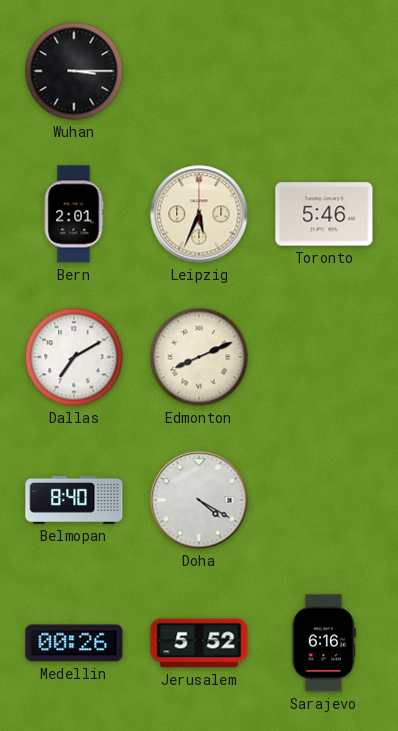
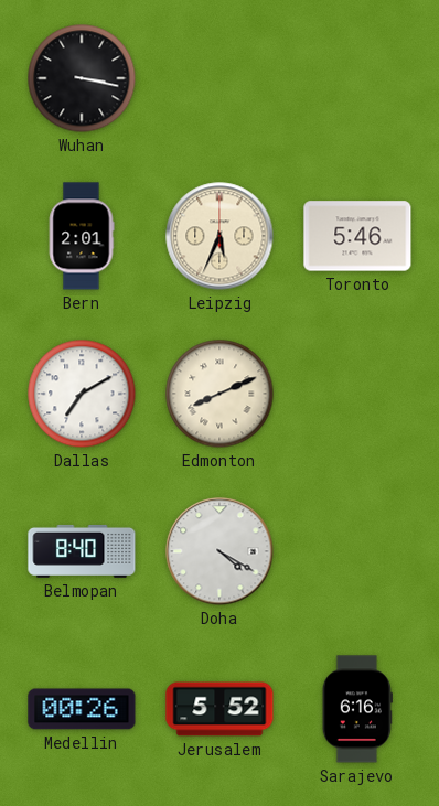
Wuhan: 3:15 -> 3:17 (82, 78)
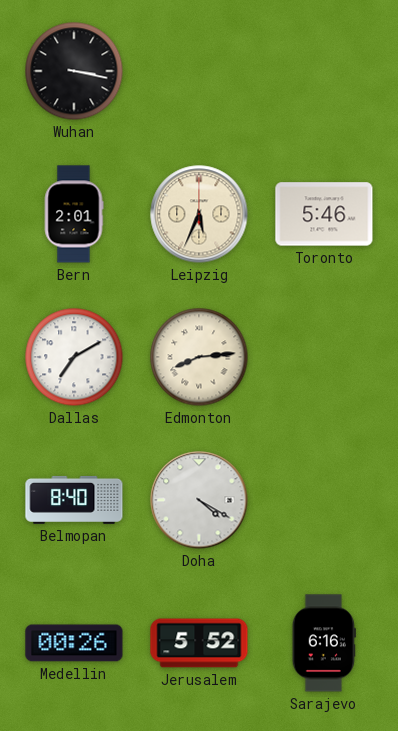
Edmonton: 8:11 -> 8:14 (199, 357)
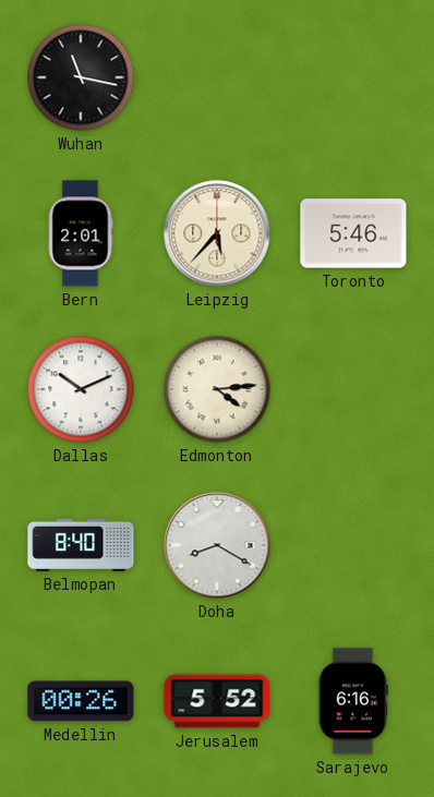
Wuhan: 3:17 -> 11:17 (81, 77)
Leipzig: 5:34 -> 5:37 (217, 233)
Dallas: 7:10 -> 10:11 (81, 389)
Edmonton: 8:14 -> 4:14 (217, 389)
Doha: 4:20 -> 8:20 (217, 545)
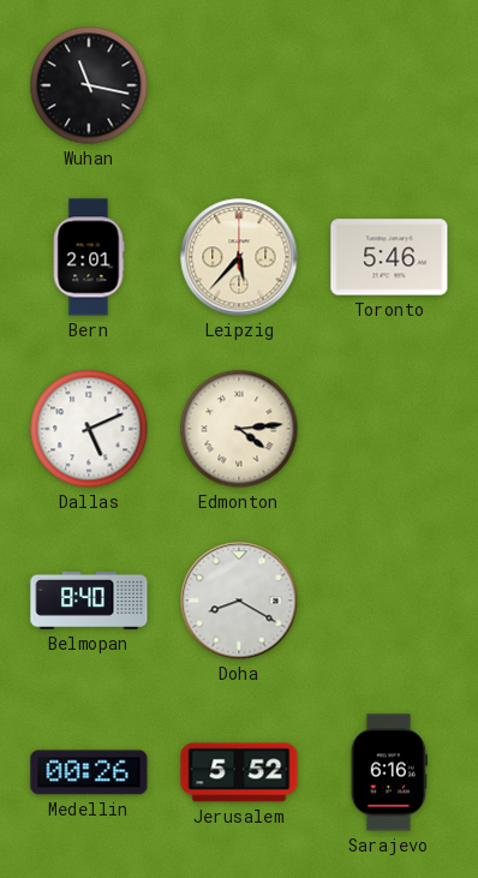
Dallas: 10:11 -> 5:11 (89, 429)
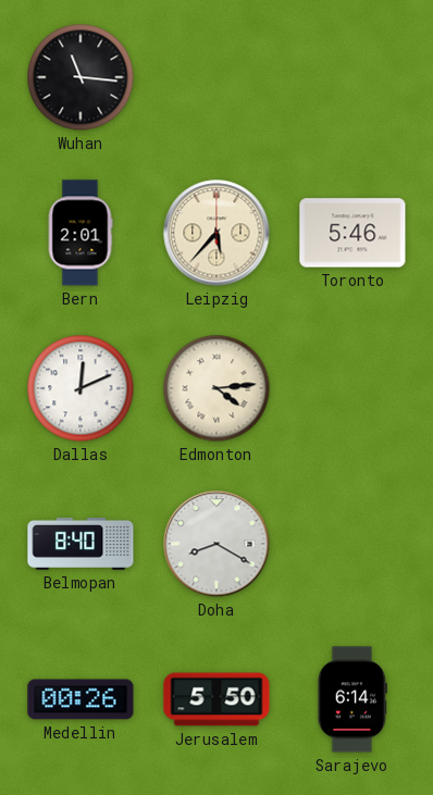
Wuhan: 11:17 -> 11:16 (81, 77)
Dallas: 5:11 -> 12:11 (81, 388)
Jerusalem: 5:52 -> 5:50 (216, 699)
Sarajevo: 6:16 -> 6:14 (352, 699)
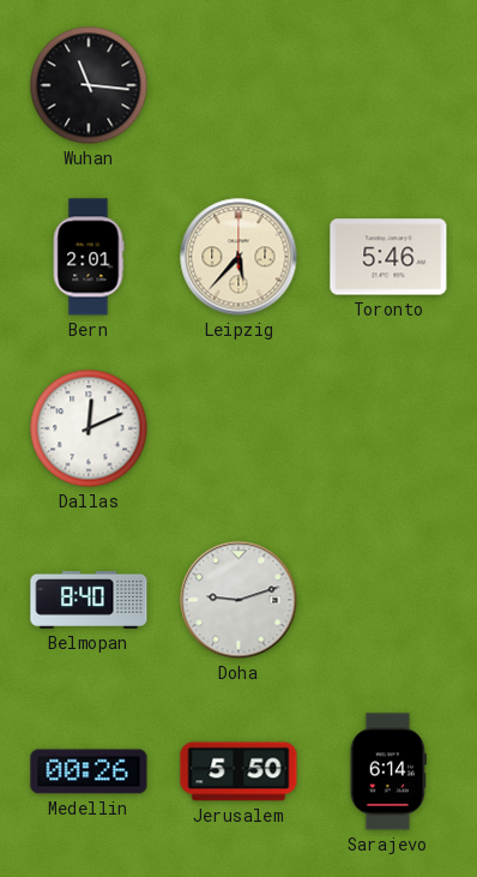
Edmonton: 4:14 -> none (216, 388)
Doha: 8:20 -> 9:12 (238, 600)
